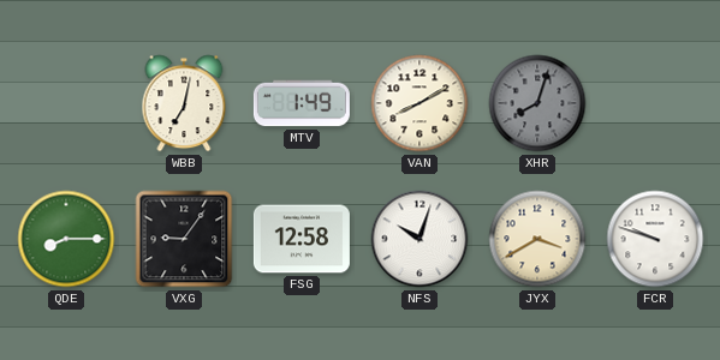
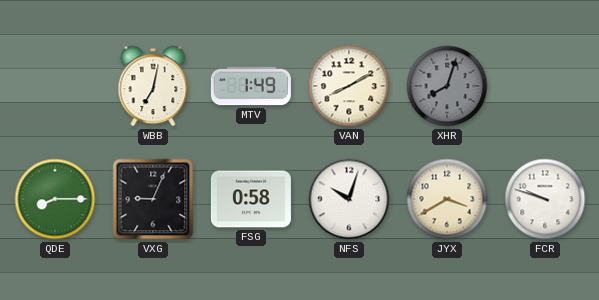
VXG: 9:06 -> 9:04 (153, 199)
FSG: 12:58 -> 0:58 (251, 199)
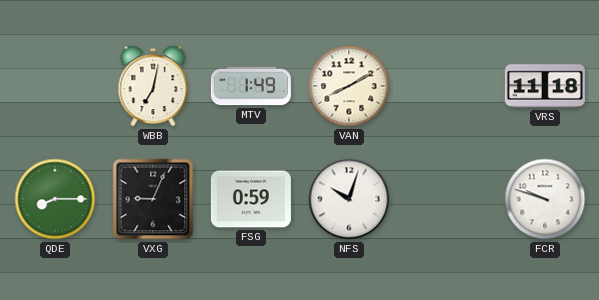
XHR: 8:03 -> none (447, 86)
VRS: none -> 11:18 (545, 86)
FSG: 0:58 -> 0:59 (251, 199)
JYX: 3:40 -> none (447, 199)
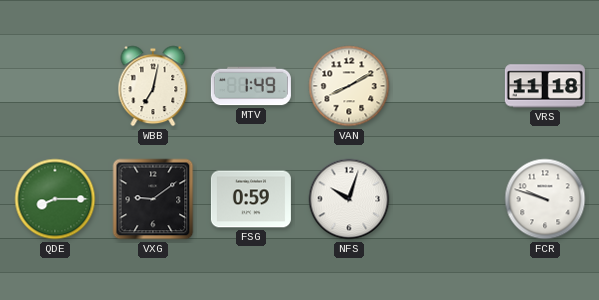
VXG: 9:04 -> 9:09 (153, 199)
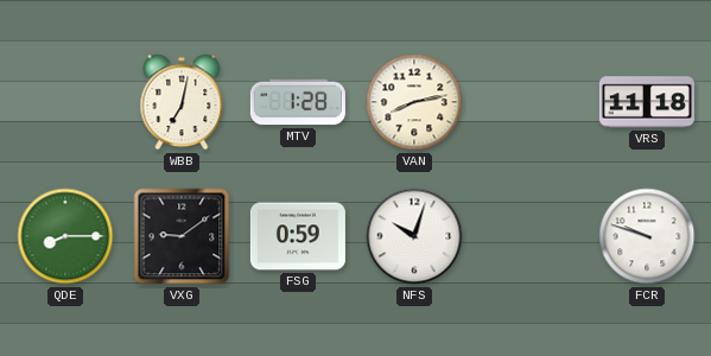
MTV: 1:49 -> 1:28 (298, 102)
VAN: 8:10 -> 8:13 (414, 102)
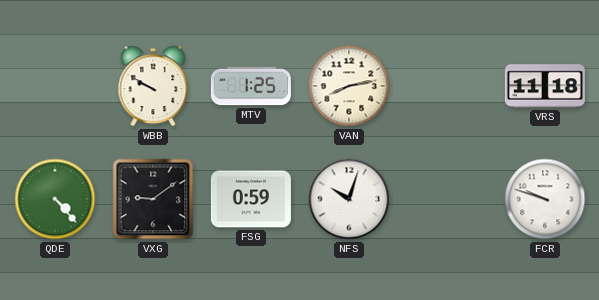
WBB: 7:02 -> 9:50 (153, 86)
MTV: 1:28 -> 1:25 (251, 86)
QDE: 8:15 -> 4:23 (55, 199)
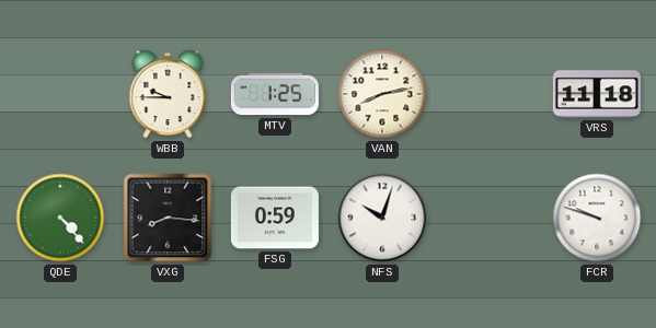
WBB: 9:50 -> 9:45 (168, 94)
VXG: 9:09 -> 8:16 (168, 218)
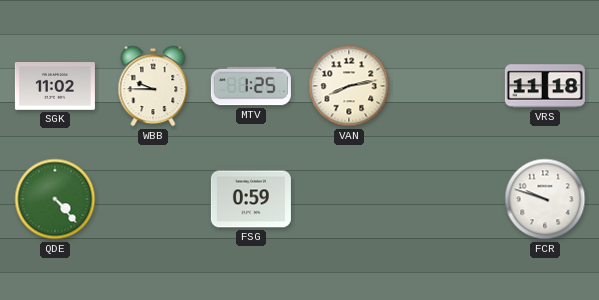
SGK: none -> 11:02 (55, 87)
VXG: 8:16 -> none (168, 218)
NFS: 10:03 -> none (382, 218)
